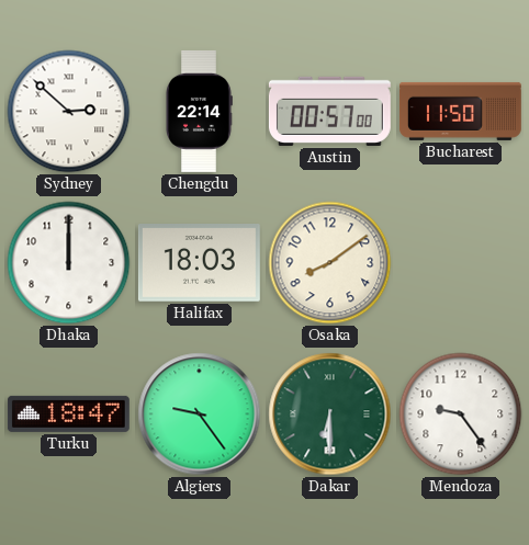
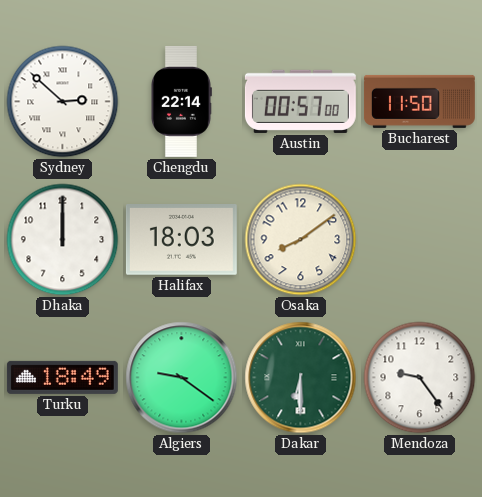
Turku: 18:47 -> 18:49 (62, 377)
Algiers: 9:24 -> 9:21 (182, 378)
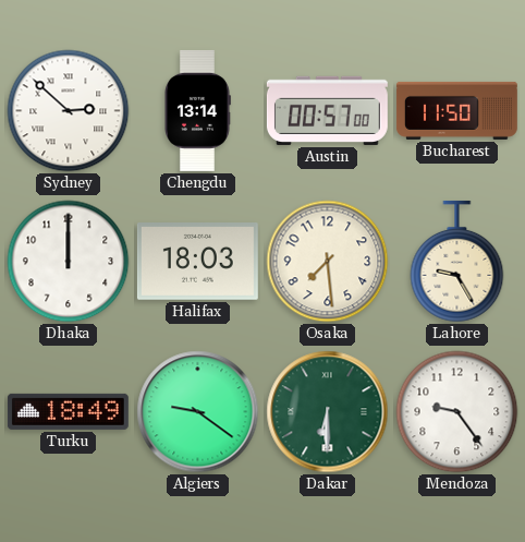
Chengdu: 22:14 -> 13:14 (198, 110)
Osaka: 8:09 -> 7:29 (328, 262)
Lahore: none -> 9:25 (457, 262)
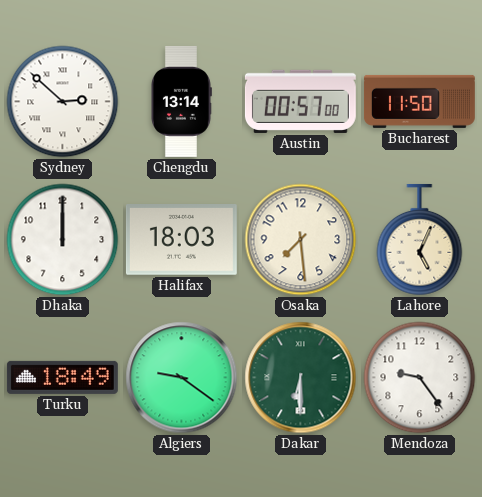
Lahore: 9:25 -> 5:04 (420, 240)
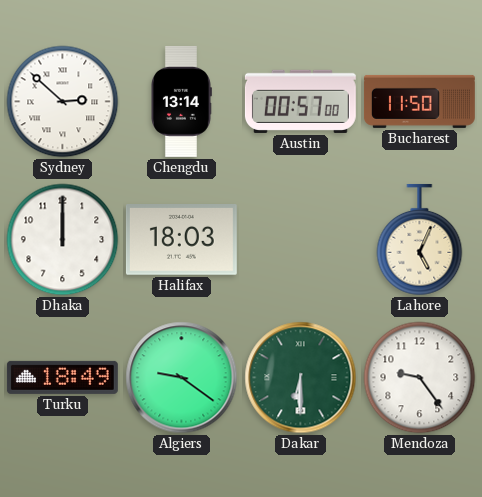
Osaka: 7:29 -> none (301, 240)
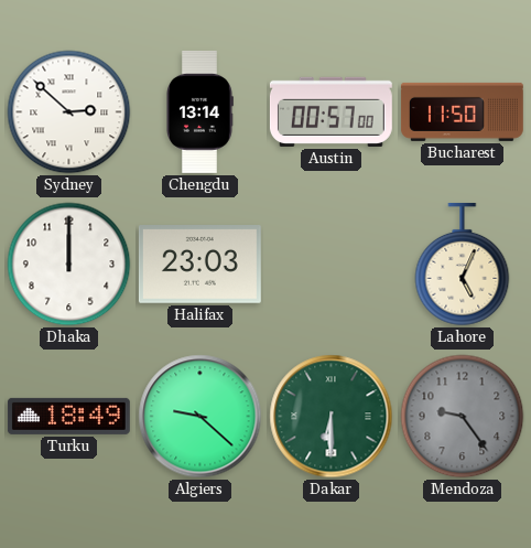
Halifax: 18:03 -> 23:03 (199, 265)
Algiers: 9:21 -> 9:22 (201, 417)
Mendoza dial: white -> grey (463, 417)
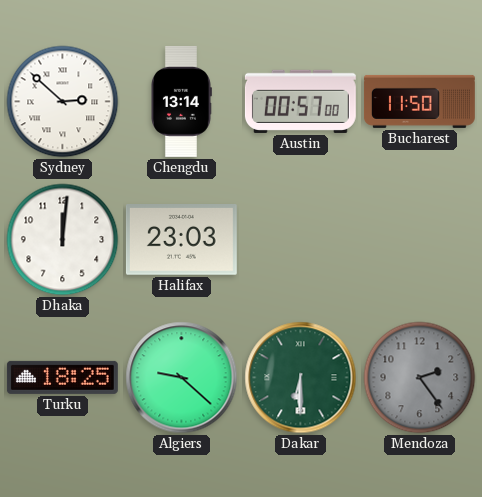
Dhaka: 12:00 -> 12:01 (63, 240)
Lahore: 5:04 -> none (463, 265)
Turku: 18:49 -> 18:25 (62, 377)
Mendoza: 9:24 -> 2:24 (420, 378)
